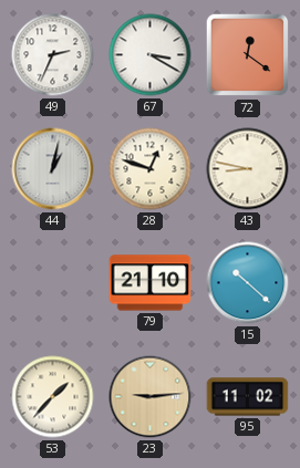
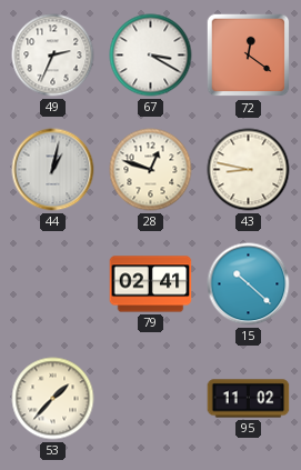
79: 21:10 -> 02:41 (151, 284)
23: 9:14 -> none (151, 397)
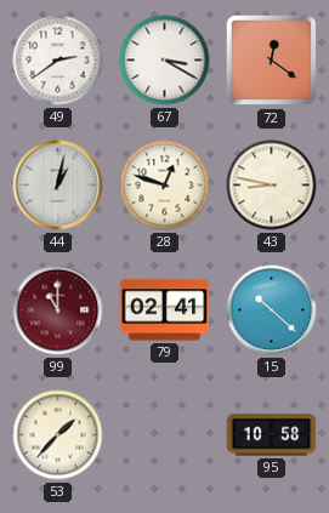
49: 2:34 -> 2:39 (58, 61)
99: none -> 11:00 (58, 310)
95: 11:02 -> 10:58 (272, 435)
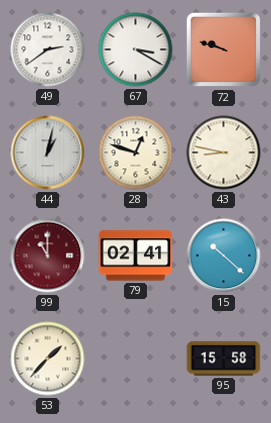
72: 12:21 -> 9:48 (224, 50)
95: 10:58 -> 15:58 (224, 359)
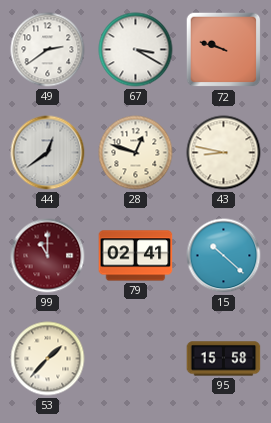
44: 1:02 -> 12:39 (48, 153)
